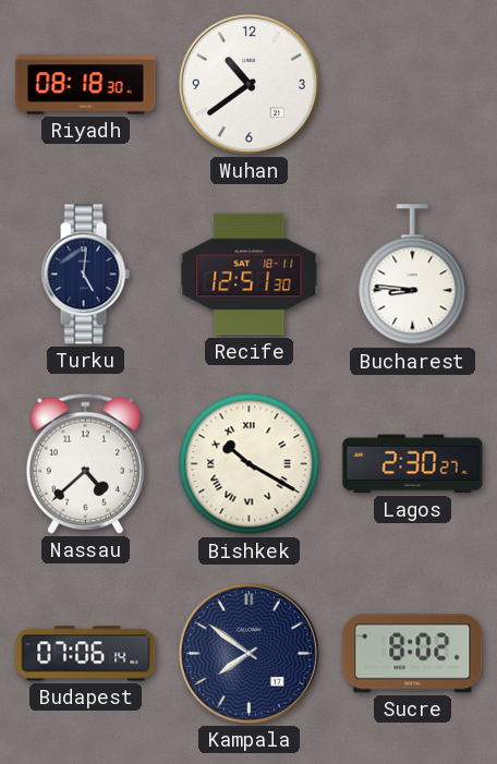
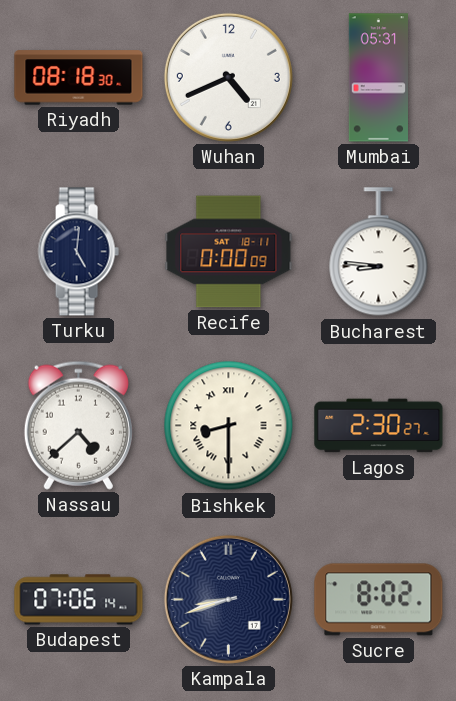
Wuhan: 10:39 -> 4:41 (228, 77)
Mumbai: none -> 05:31 (378, 78)
Recife: 12:51 -> 0:00 (229, 252)
Bishkek: 10:20 -> 8:30 (229, 426)
Kampala: 7:51 -> 8:42 (228, 599)
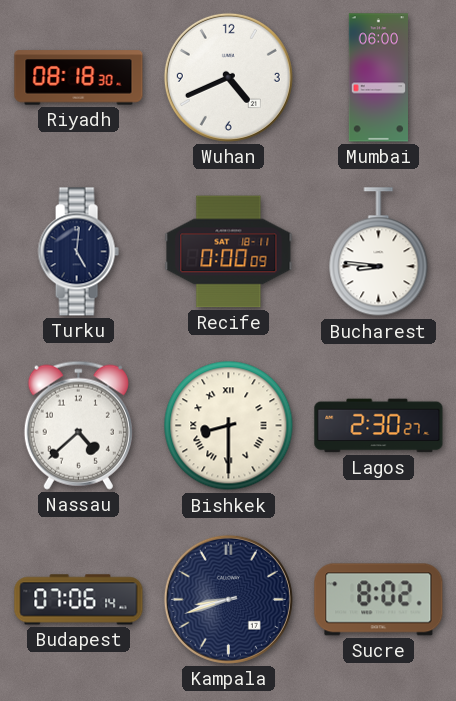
Mumbai: 05:31 -> 06:00 (378, 78)
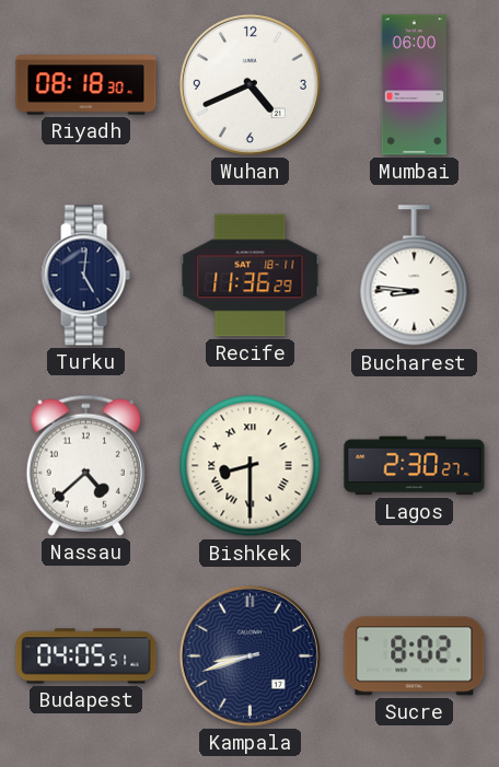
Recife: 0:00 -> 11:36 (251, 276)
Budapest: 07:06 -> 04:05 (86, 656)
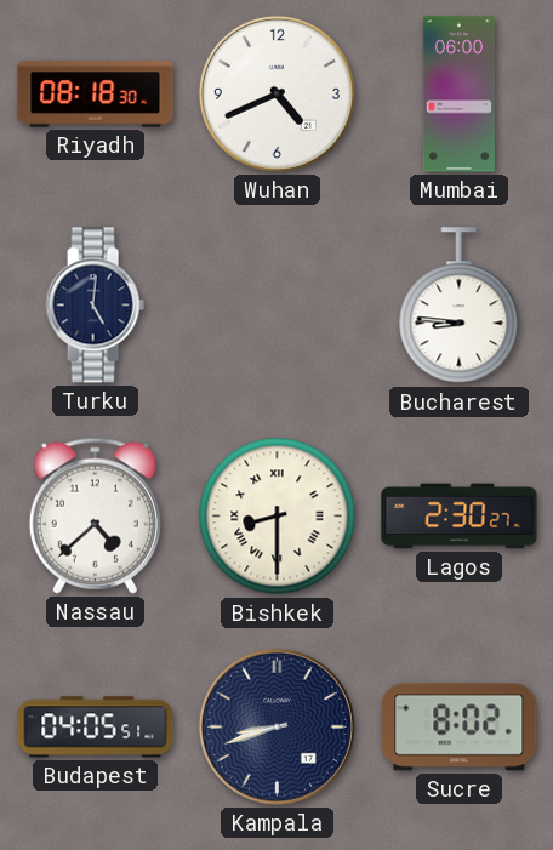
Recife: 11:36 -> none (251, 276)
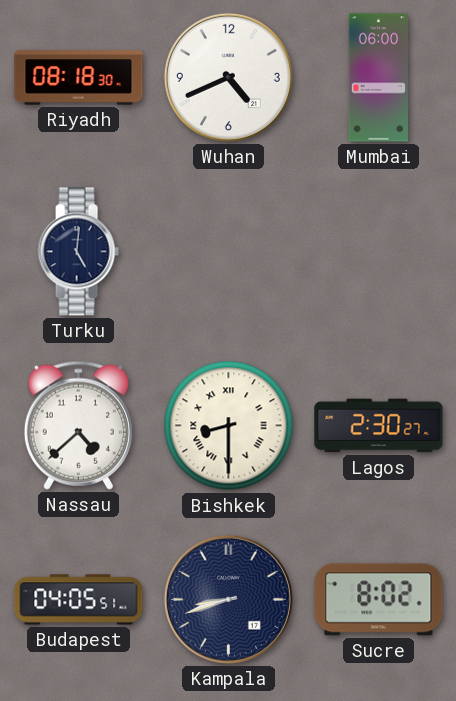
Bucharest: 8:46 -> none (460, 306)
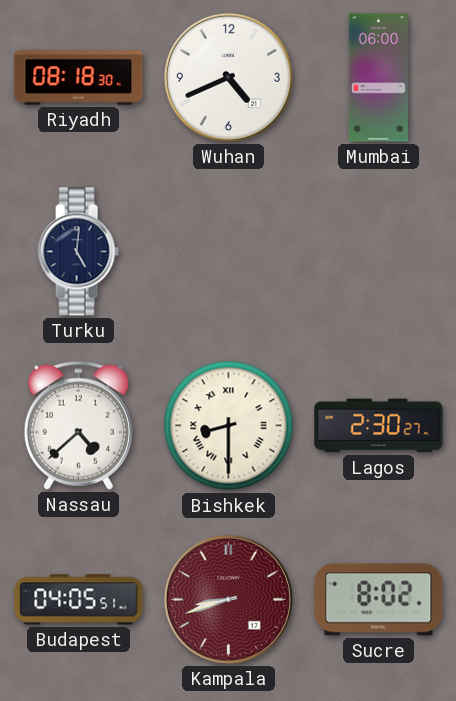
Kampala dial: navy -> burgundy (228, 599)
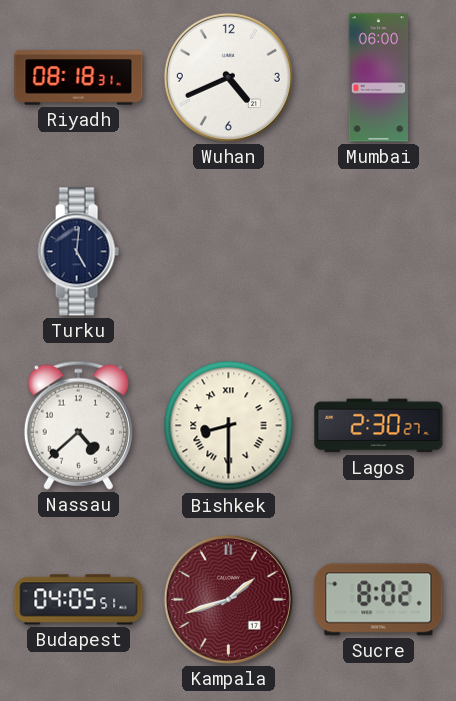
Riyadh: 08:18:30 -> 08:18:31 (79, 78)
Kampala: 8:42 -> 1:42 (228, 599)
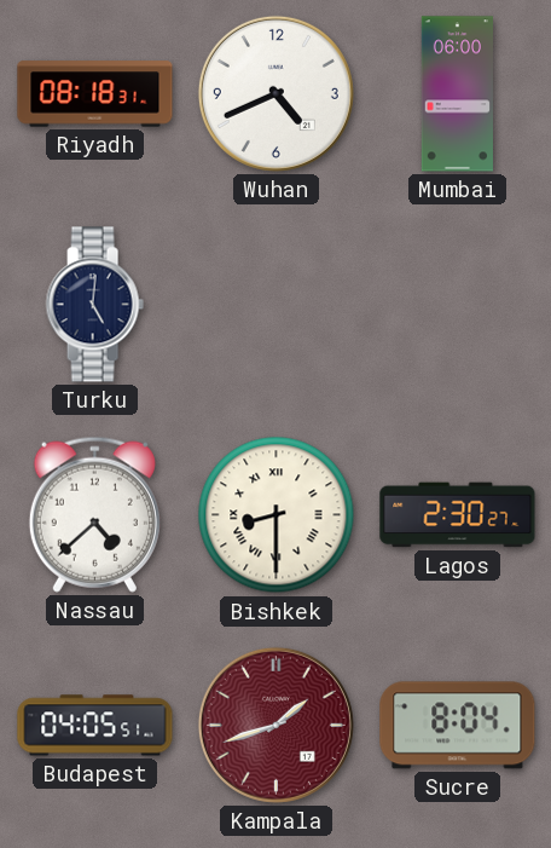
Sucre: 8:02 -> 8:04 (458, 726)
